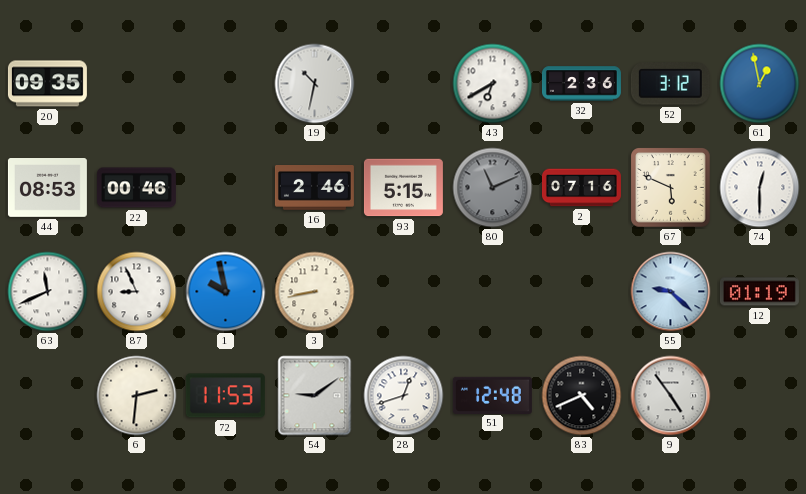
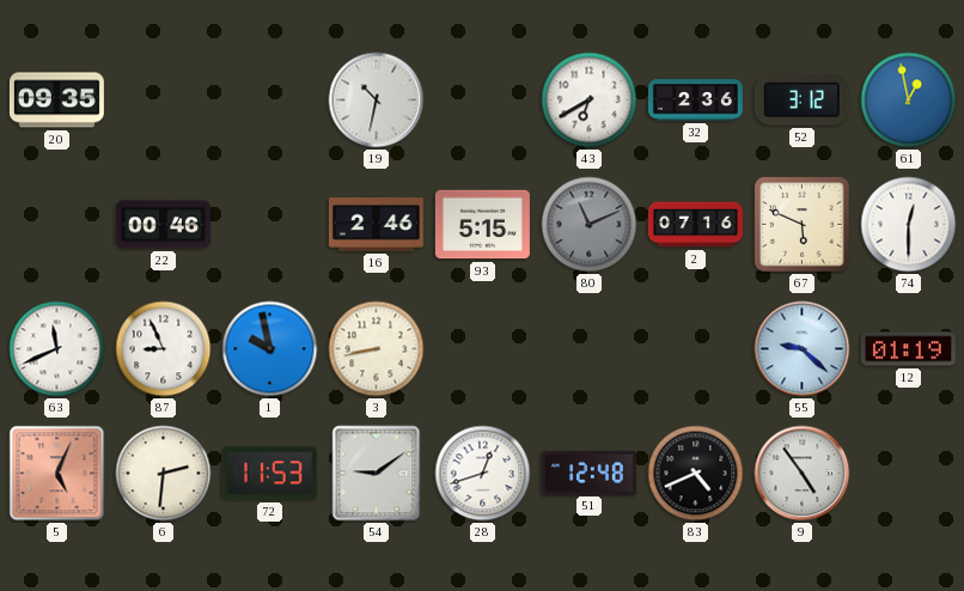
44: 08:53 -> none (47, 188)
5: none -> 5:04 (57, 474)
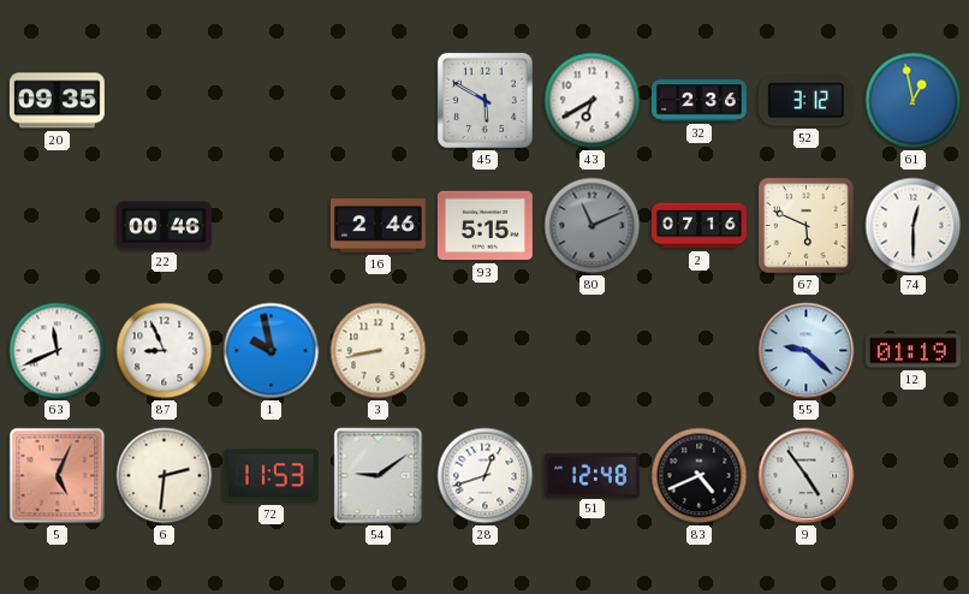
19: 10:32 -> none (377, 100)
45: none -> 5:50 (485, 100)
